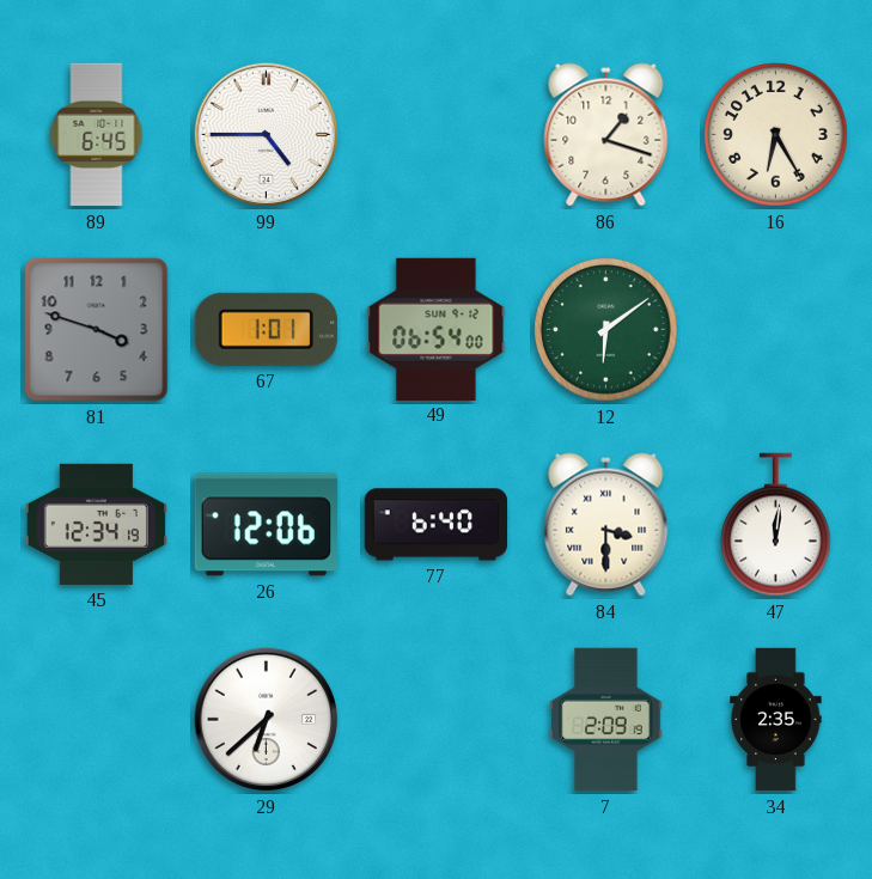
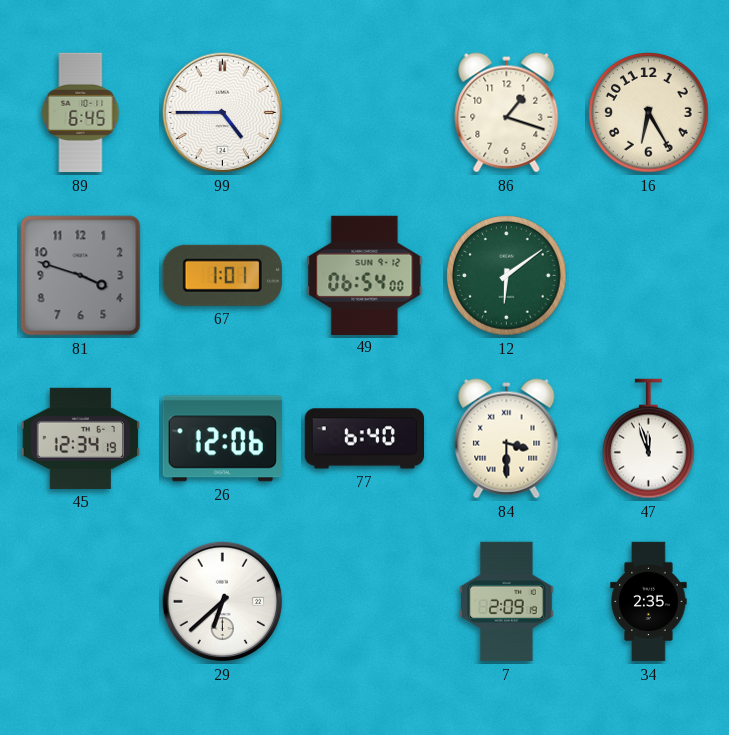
47: 12:01 -> 11:57 (649, 439)
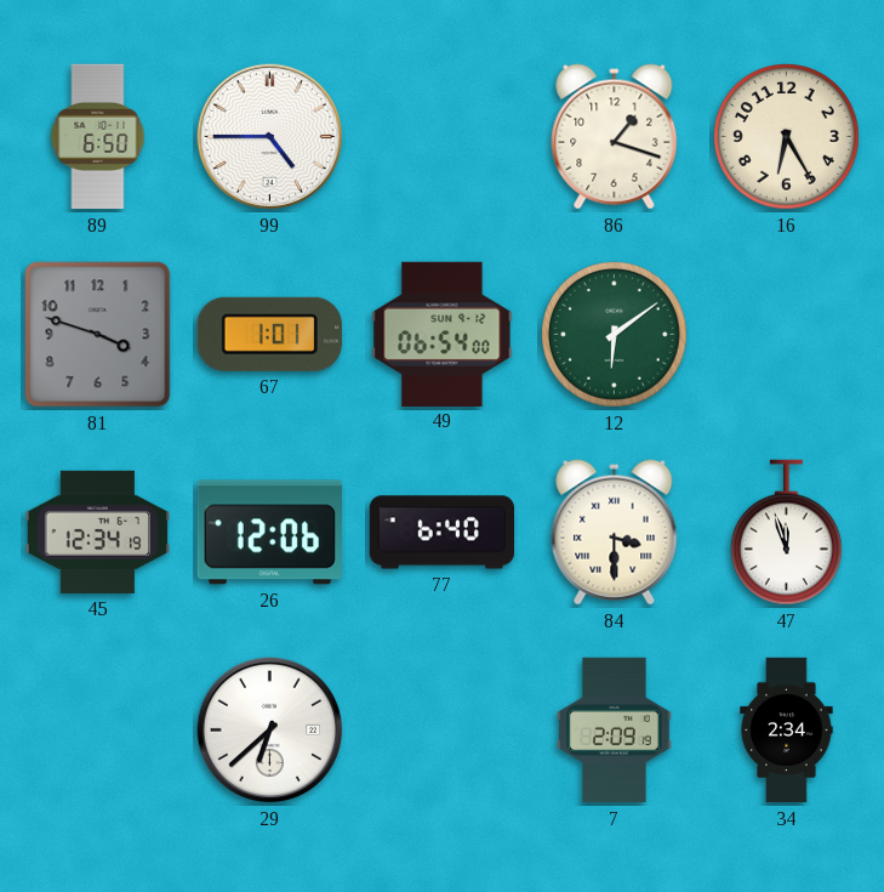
89: 6:45 -> 6:50 (98, 137)
34: 2:35 -> 2:34 (787, 731)
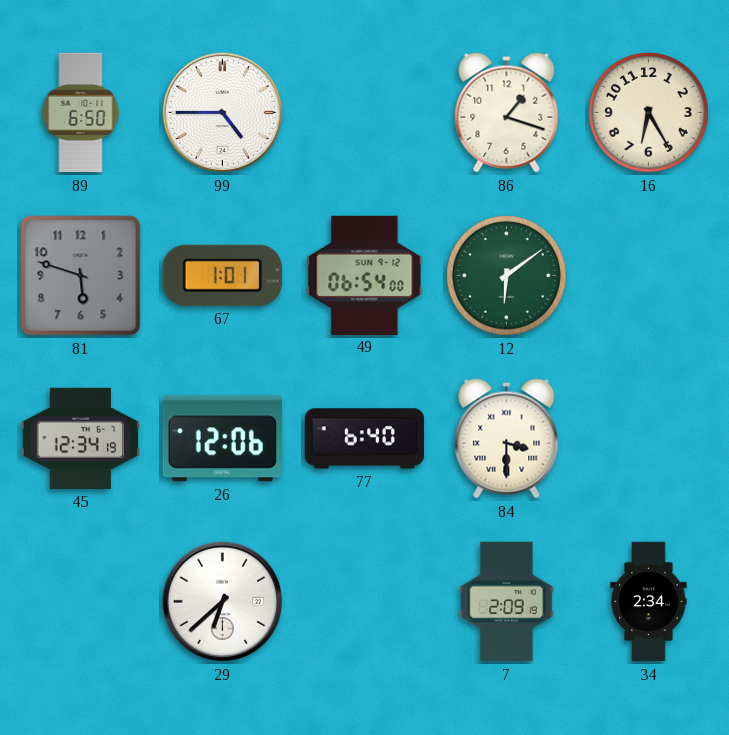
81: 3:48 -> 5:48 (81, 276)
47: 11:57 -> none (787, 533)
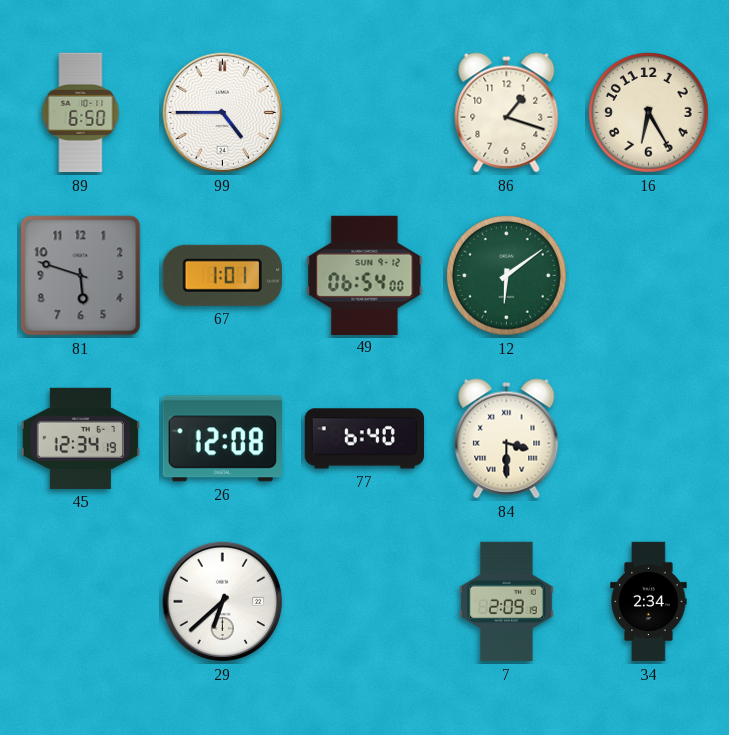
26: 12:06 -> 12:08 (222, 439)
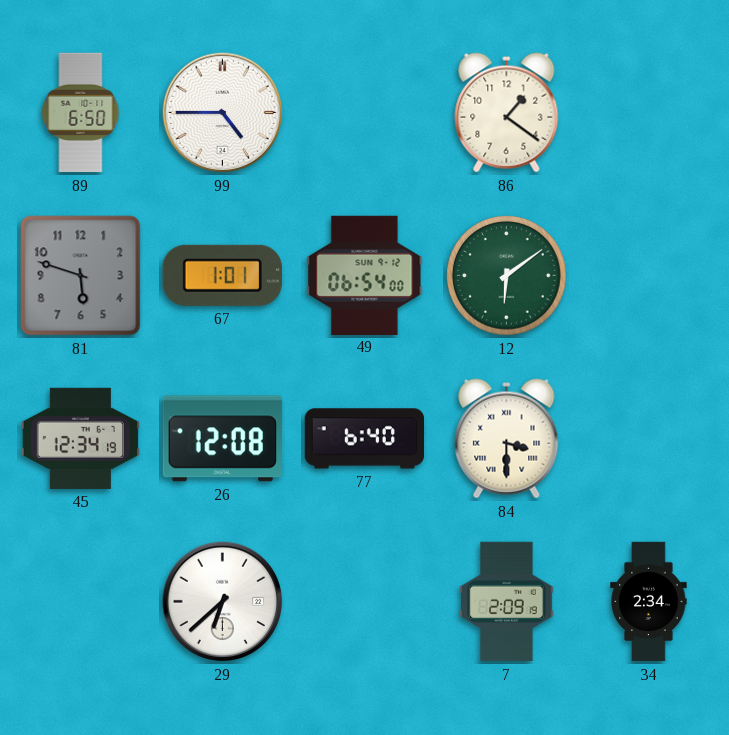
86: 1:18 -> 1:21 (507, 113)
16: 6:25 -> none (649, 113)
